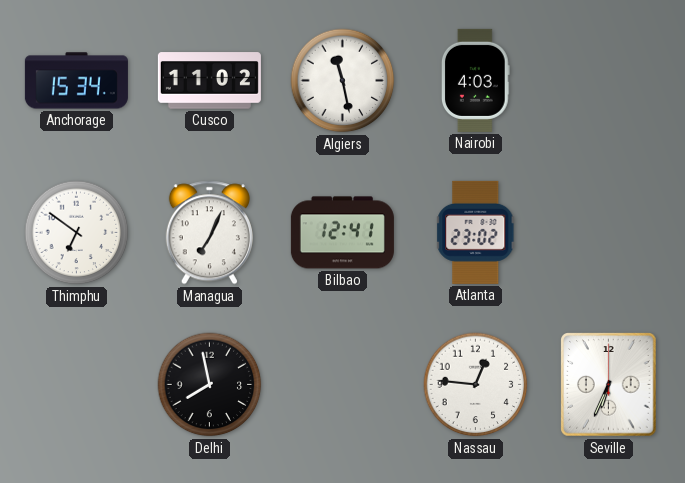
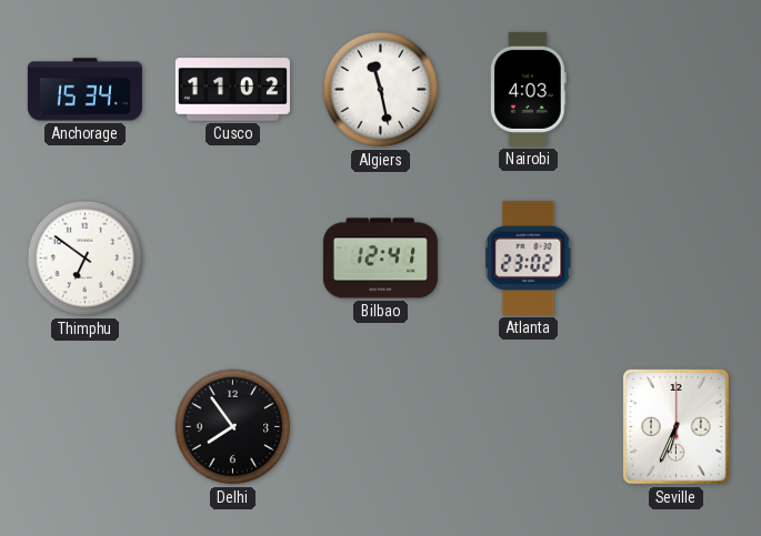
Managua: 7:04 -> none (209, 233)
Delhi: 7:58 -> 7:54 (233, 427)
Nassau: 12:46 -> none (476, 385)
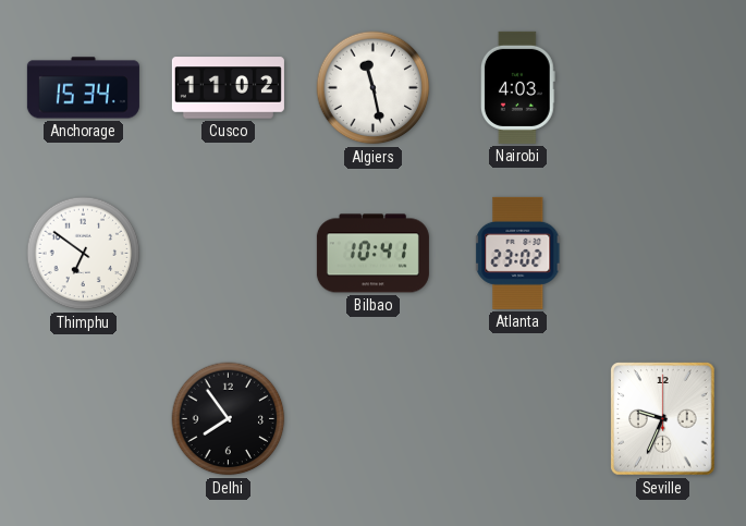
Bilbao: 12:41 -> 10:41 (372, 254)
Seville: 6:34 -> 9:34 (663, 419)
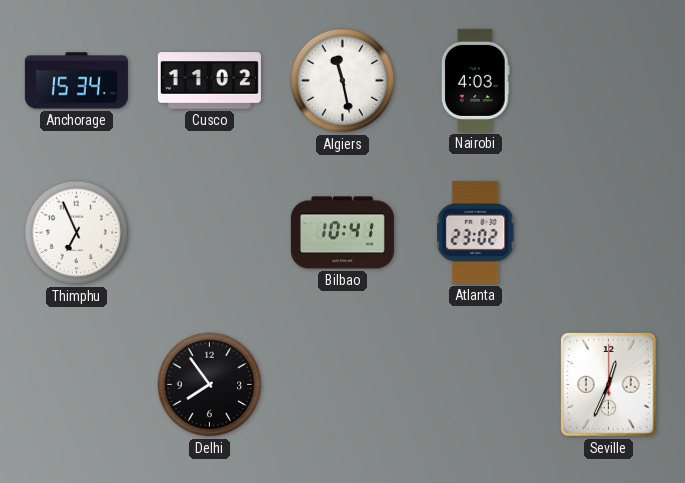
Thimphu: 6:51 -> 6:56 (77, 233)
Seville: 9:34 -> 12:34 (609, 385)
